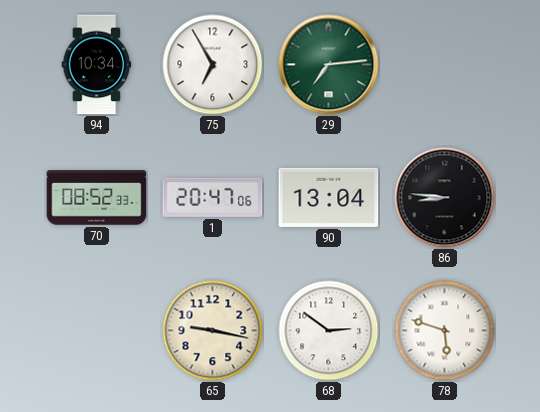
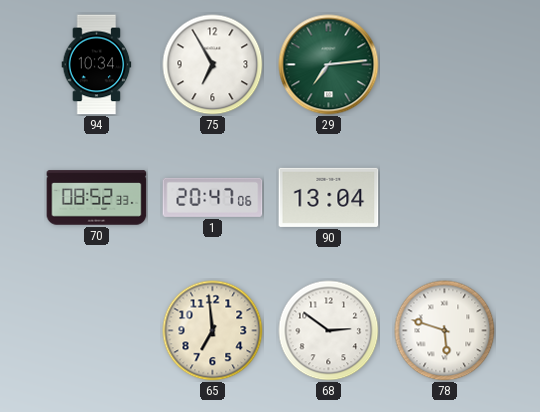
86: 8:46 -> none (445, 198)
65: 9:17 -> 6:59 (213, 331)
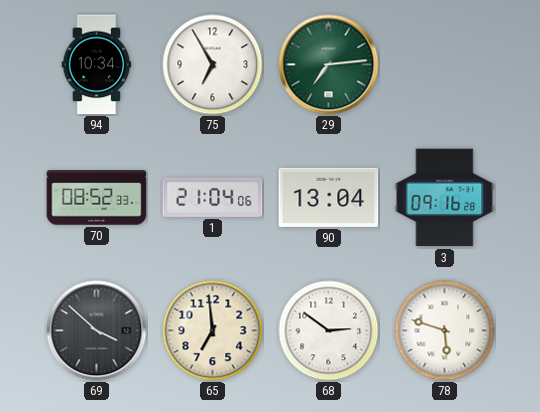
1: 20:47 -> 21:04 (213, 197)
3: none -> 09:16 (445, 198)
69: none -> 3:52 (97, 331)
